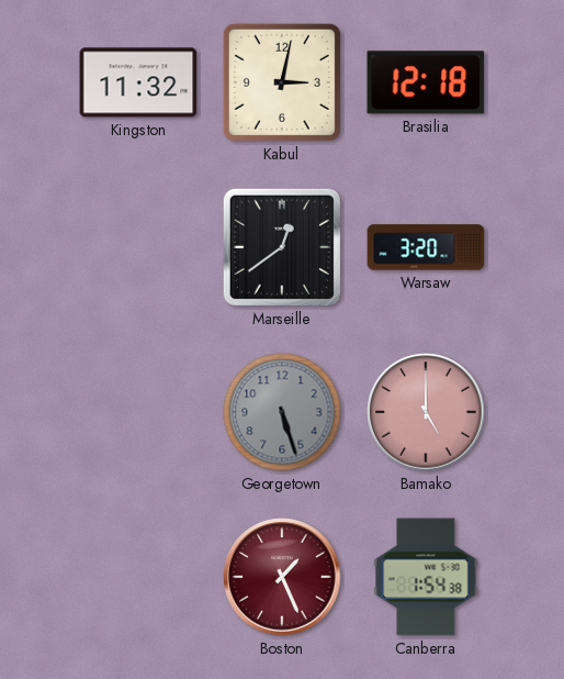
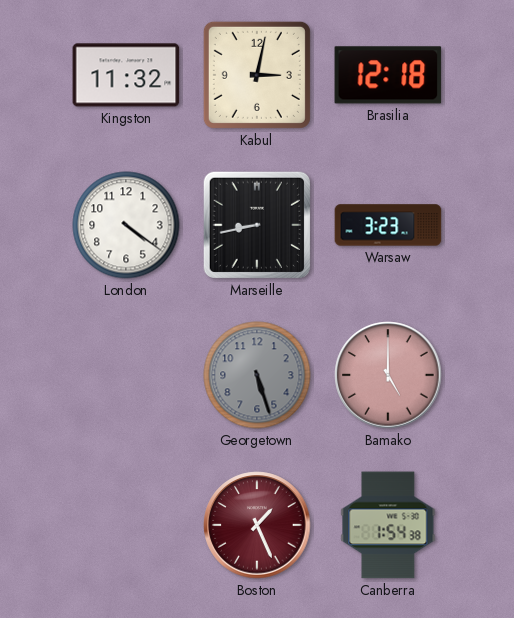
London: none -> 4:21 (126, 225)
Marseille: 12:39 -> 8:43 (257, 225)
Warsaw: 3:20 -> 3:23 (388, 225)
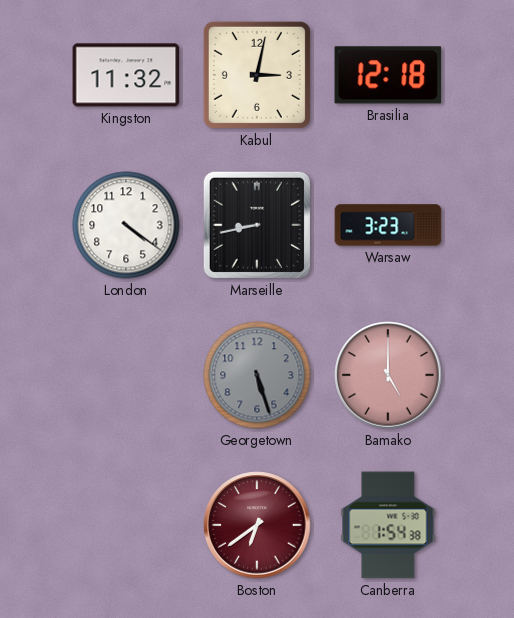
Boston: 1:26 -> 6:39 (257, 525)
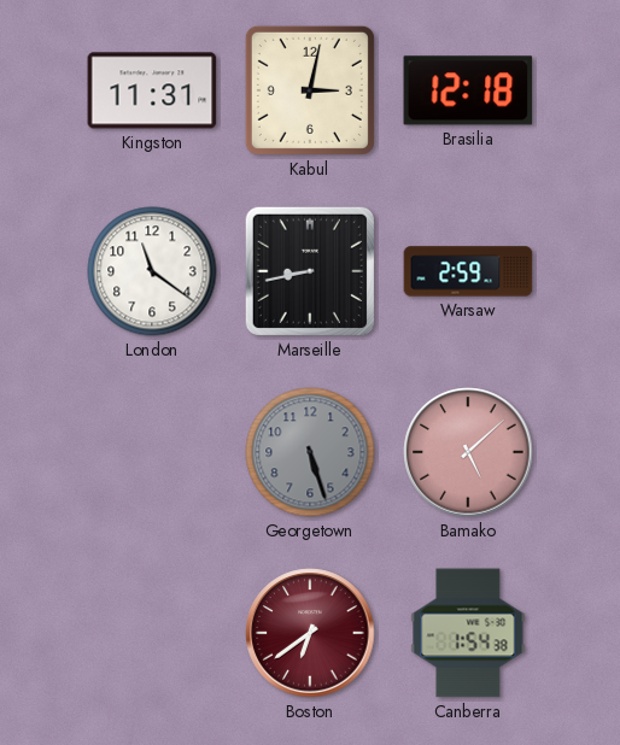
Kingston: 11:32 -> 11:31 (152, 90)
London: 4:21 -> 11:21 (152, 271)
Warsaw: 3:23 -> 2:59 (468, 271)
Bamako: 5:00 -> 5:08 (468, 452)
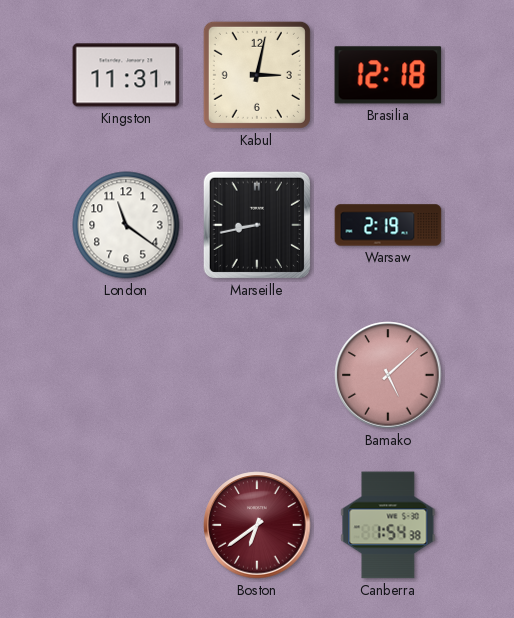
Warsaw: 2:59 -> 2:19 (388, 225)
Georgetown: 5:27 -> none (310, 452)
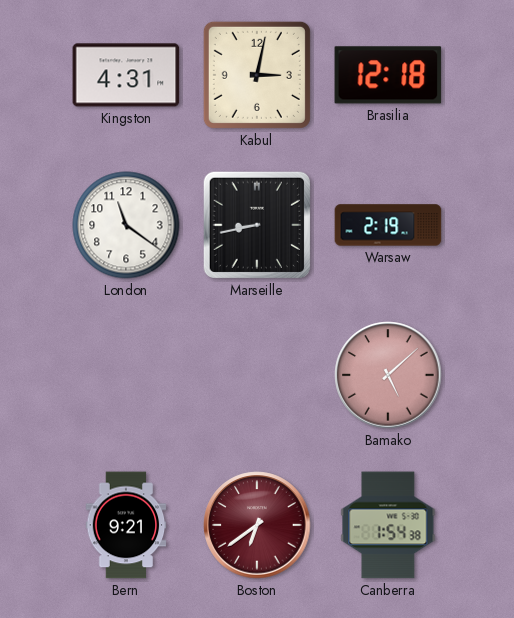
Kingston: 11:31 -> 4:31 (126, 75)
Bern: none -> 9:21 (126, 525)
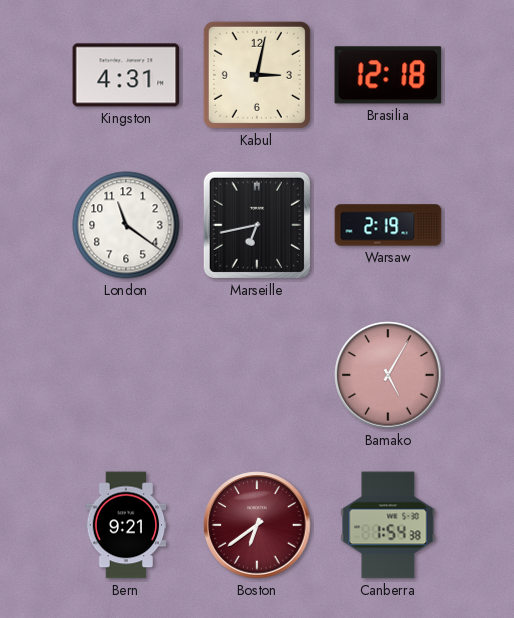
Marseille: 8:43 -> 6:43 (257, 225)
Bamako: 5:08 -> 5:05 (388, 375)
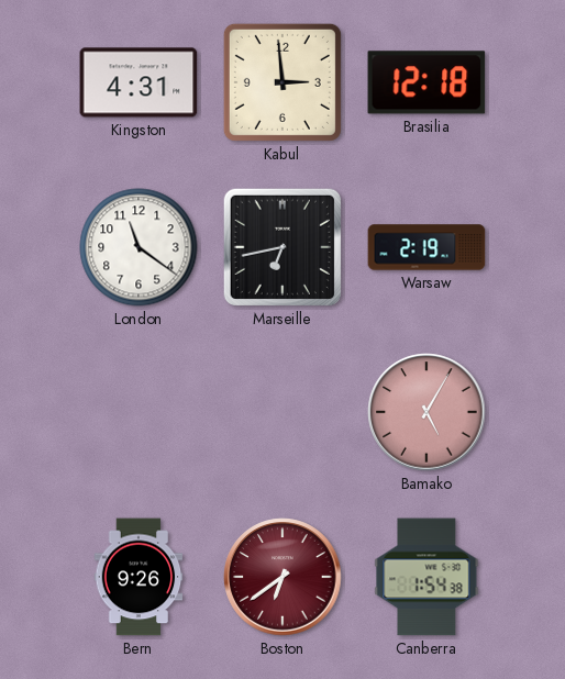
Kabul: 3:02 -> 2:59 (282, 82)
Bern: 9:21 -> 9:26 (139, 577)
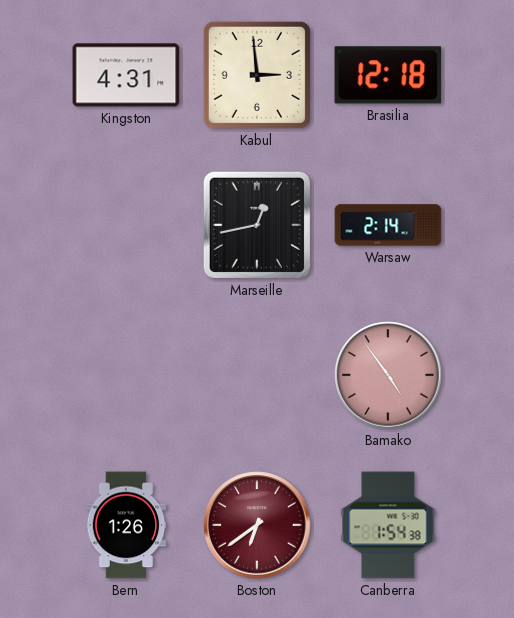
London: 11:21 -> none (139, 247)
Marseille: 6:43 -> 12:43 (257, 225)
Warsaw: 2:19 -> 2:14 (388, 225)
Bamako: 5:05 -> 4:54 (388, 375)
Bern: 9:26 -> 1:26 (126, 525)
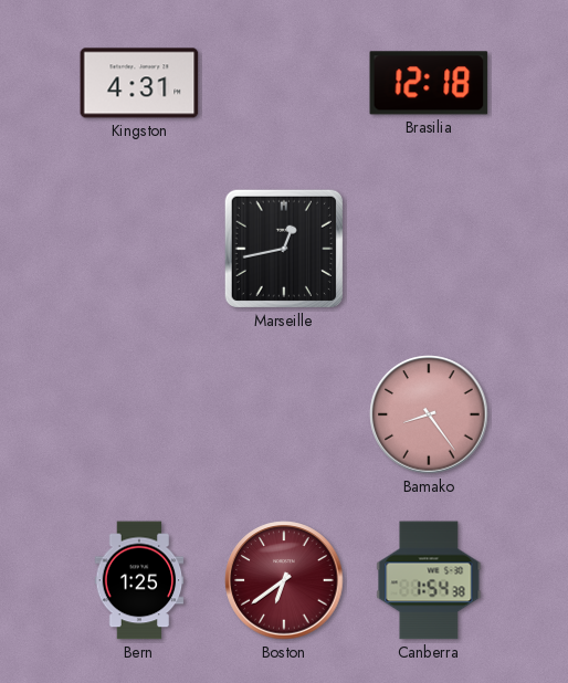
Kabul: 2:59 -> none (257, 75)
Warsaw: 2:14 -> none (388, 225)
Bamako: 4:54 -> 8:24 (429, 414)
Bern: 1:26 -> 1:25 (139, 580)
